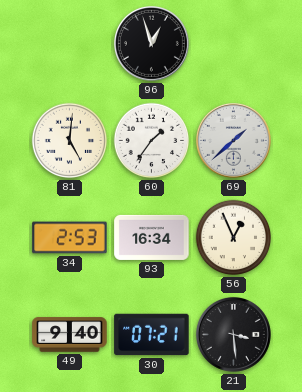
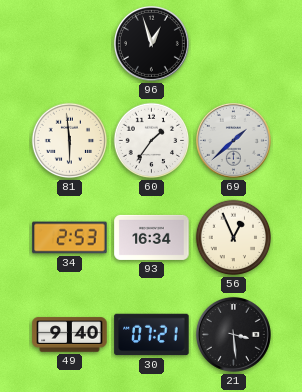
81: 5:01 -> 5:59 (70, 141)
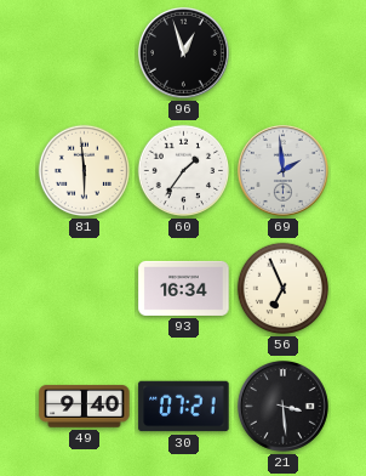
69: 1:38 -> 1:59 (282, 170)
34: 2:53 -> none (70, 238)
56: 12:56 -> 6:56 (284, 289)
